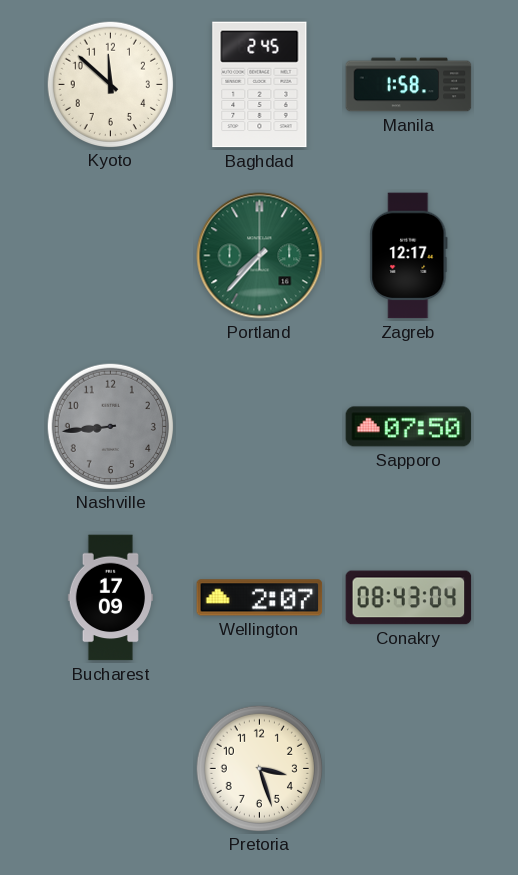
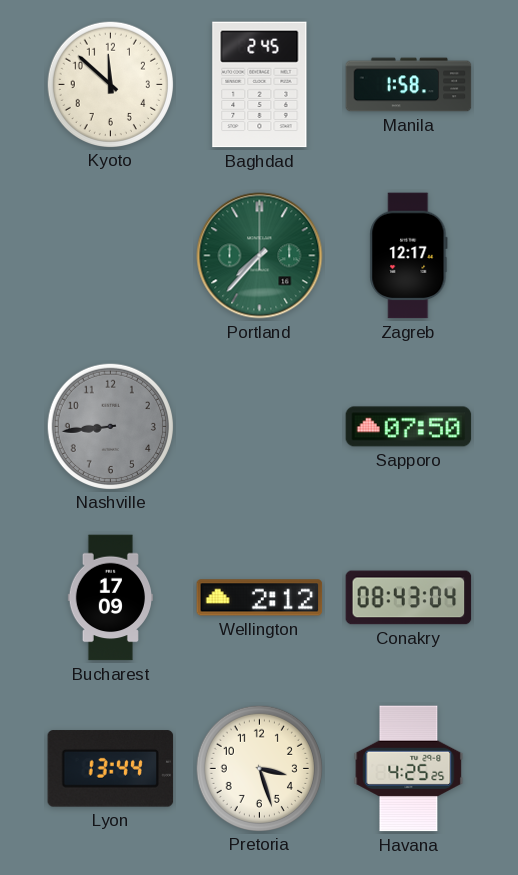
Wellington: 2:07 -> 2:12 (260, 598)
Lyon: none -> 13:44 (111, 769)
Havana: none -> 4:25 (409, 769)
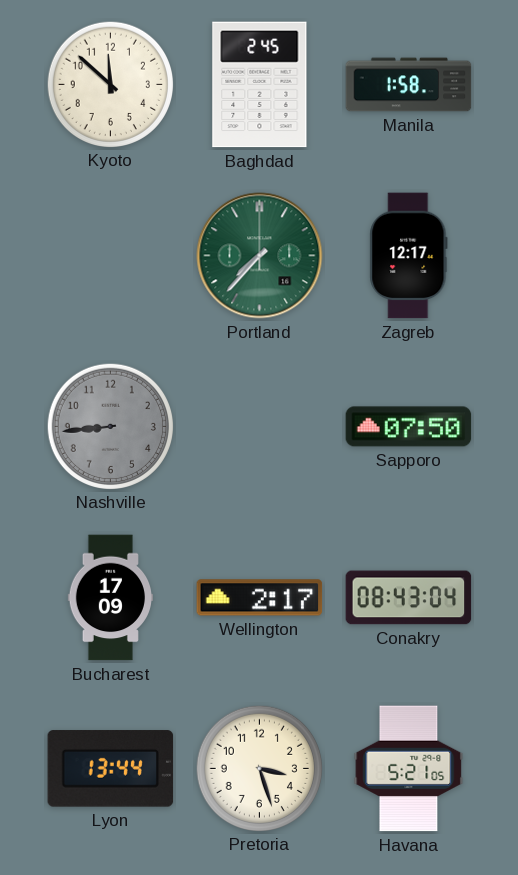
Wellington: 2:12 -> 2:17 (260, 598)
Havana: 4:25 -> 5:21 (409, 769)
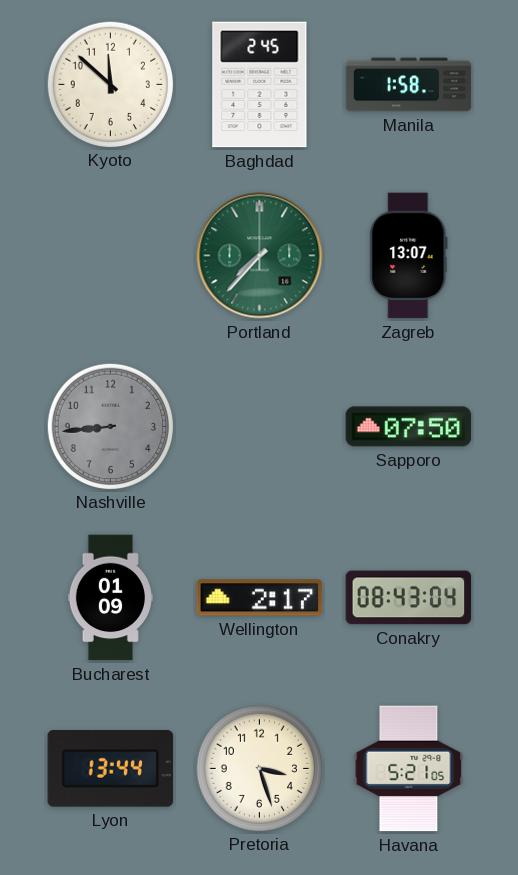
Zagreb: 12:17 -> 13:07 (409, 256)
Bucharest: 17:09 -> 01:09 (110, 598)
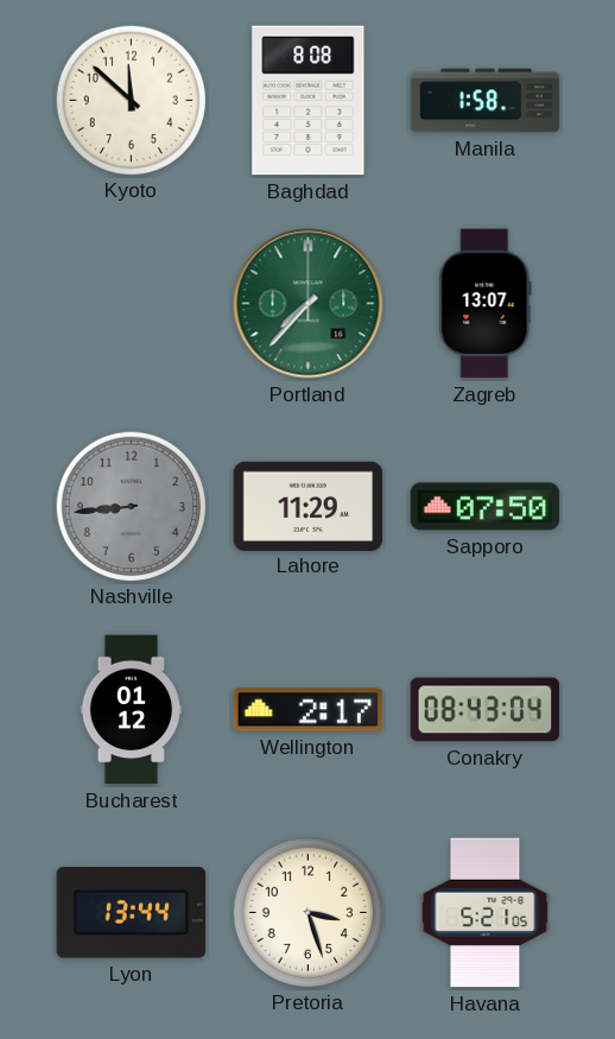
Baghdad: 2:45 -> 8:08 (309, 101)
Lahore: none -> 11:29 (309, 506)
Bucharest: 01:09 -> 01:12 (131, 710)
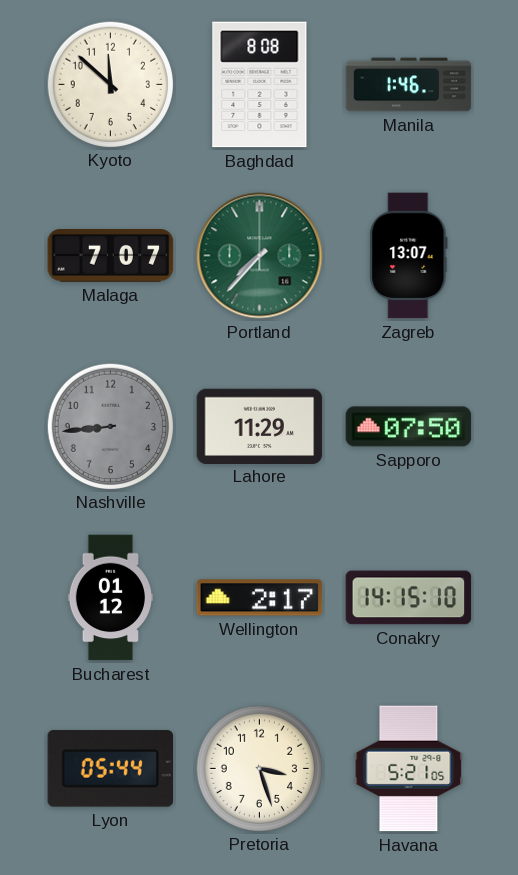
Manila: 1:58 -> 1:46 (409, 85)
Malaga: none -> 7:07 (111, 256)
Conakry: 08:43 -> 14:15 (409, 598)
Lyon: 13:44 -> 05:44 (111, 769)
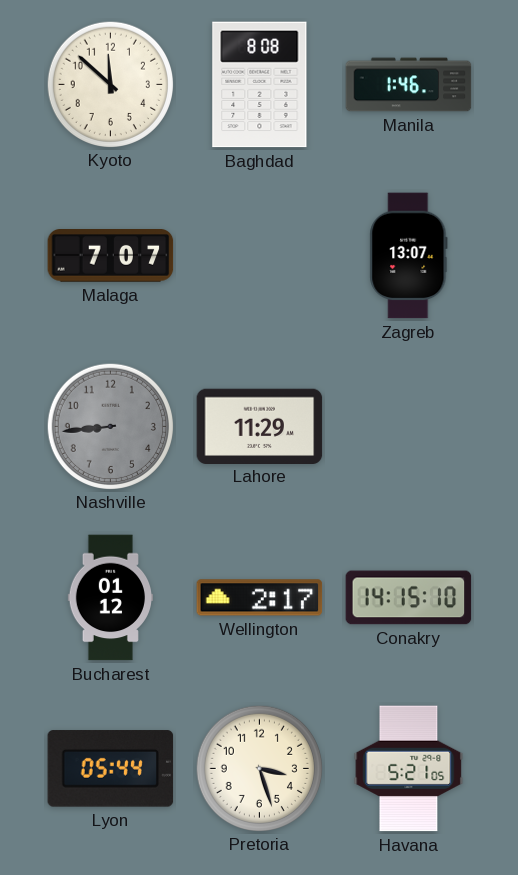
Portland: 7:37 -> none (260, 256)
Sapporo: 07:50 -> none (409, 427)
